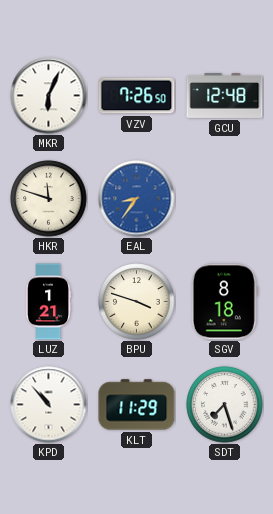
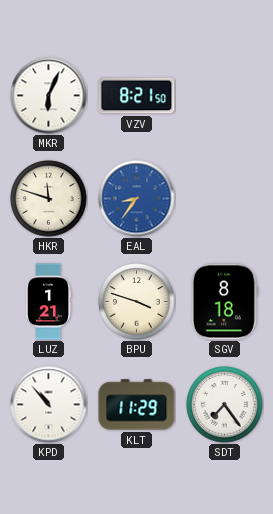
VZV: 7:26 -> 8:21 (137, 96)
GCU: 12:48 -> none (225, 95)
SDT: 7:27 -> 7:24 (225, 405)
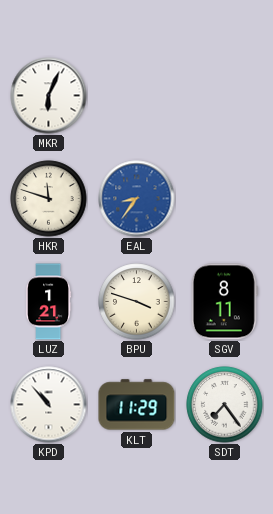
VZV: 8:21 -> none (137, 96)
SGV: 8:18 -> 8:11 (224, 302)
